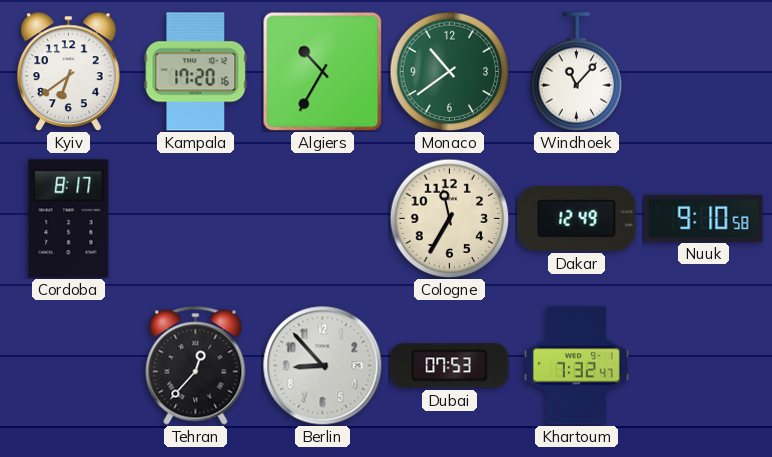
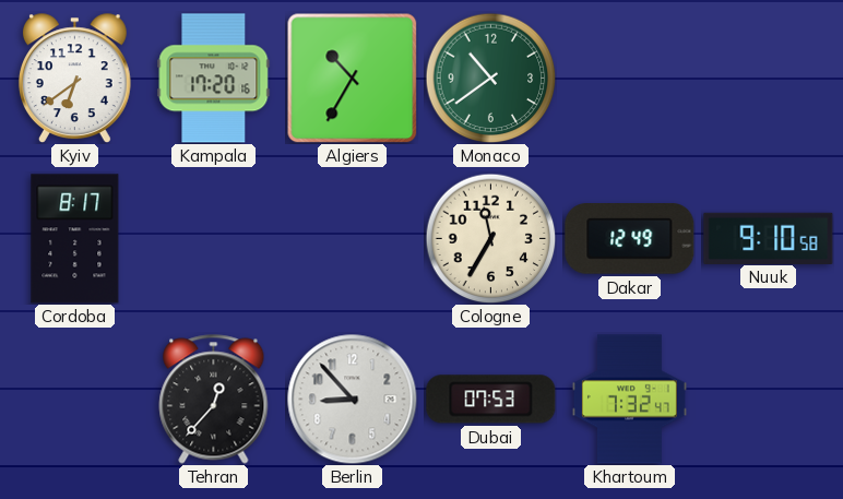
Windhoek: 11:07 -> none (577, 72)
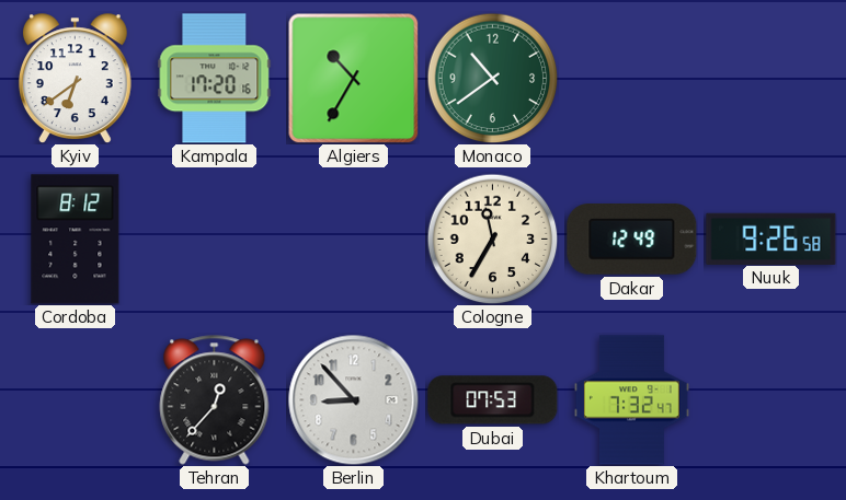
Cordoba: 8:17 -> 8:12 (76, 240)
Nuuk: 9:10 -> 9:26 (771, 239)
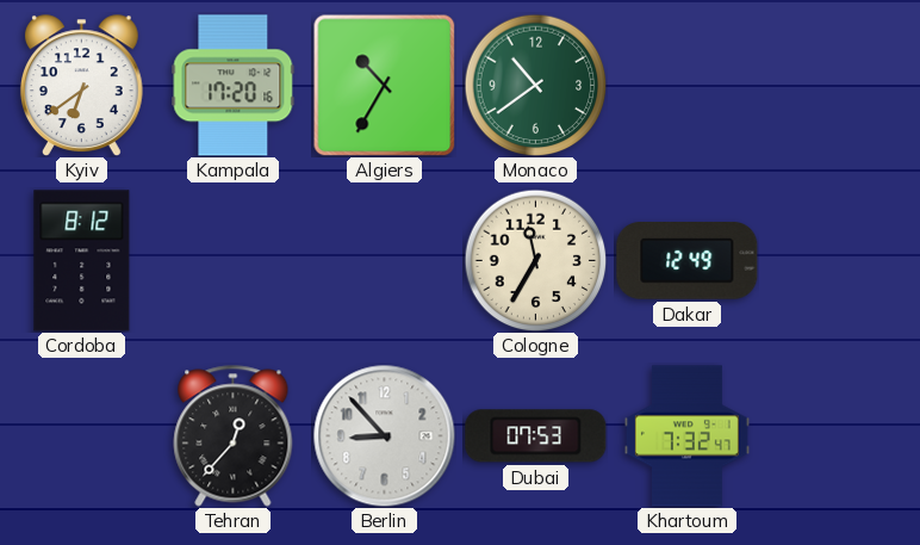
Nuuk: 9:26 -> none (771, 239)
